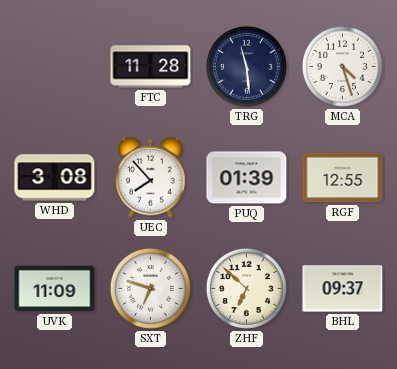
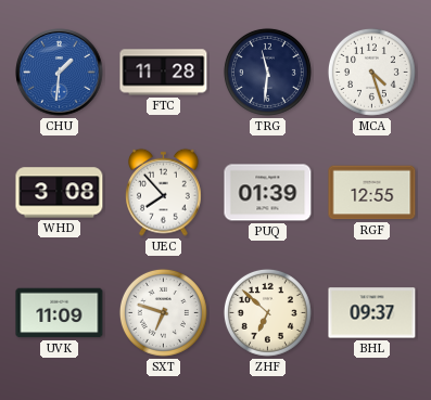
CHU: none -> 1:31 (60, 73)
TRG: 11:29 -> 11:31 (267, 72)
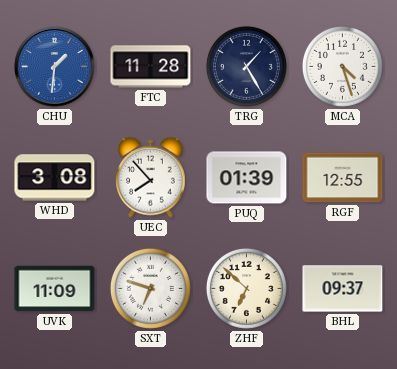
TRG: 11:31 -> 1:25 (246, 66)
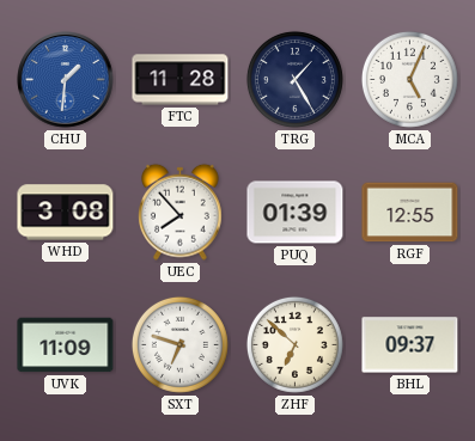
MCA: 4:27 -> 5:04 (409, 79)
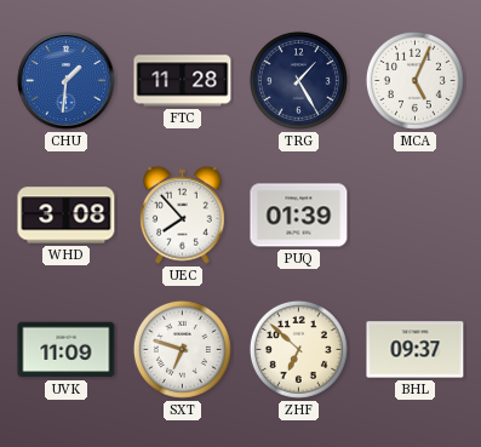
RGF: 12:55 -> none (410, 213)
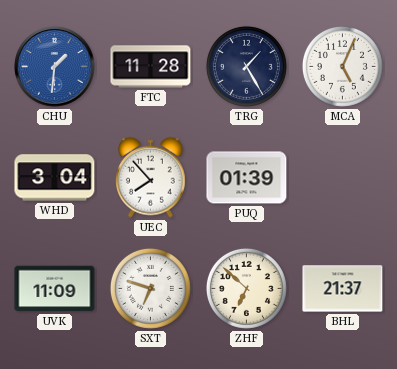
WHD: 3:08 -> 3:04 (55, 178)
BHL: 09:37 -> 21:37 (343, 289)
